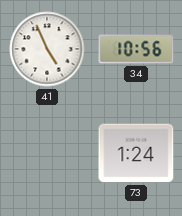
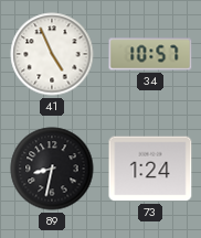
34: 10:56 -> 10:57 (150, 54)
89: none -> 8:32 (52, 169)
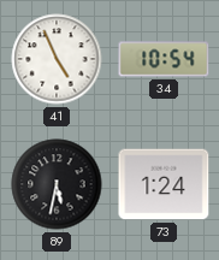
34: 10:57 -> 10:54 (164, 59)
89: 8:32 -> 5:32 (57, 184)
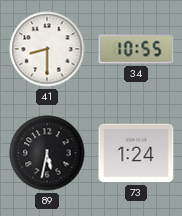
41: 4:56 -> 8:30 (47, 49)
34: 10:54 -> 10:55 (136, 49)
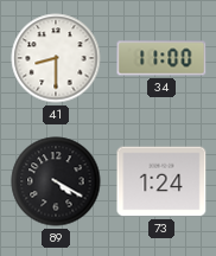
34: 10:55 -> 11:00 (161, 58)
89: 5:32 -> 4:20 (56, 181)
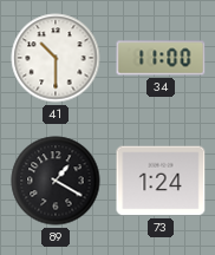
41: 8:30 -> 10:30 (56, 58)
89: 4:20 -> 1:20 (56, 181)
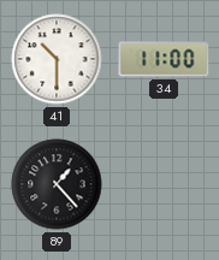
89: 1:20 -> 1:23 (57, 184)
73: 1:24 -> none (161, 181)
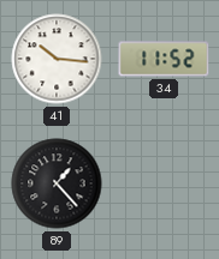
41: 10:30 -> 10:16 (57, 59)
34: 11:00 -> 11:52 (164, 59)
